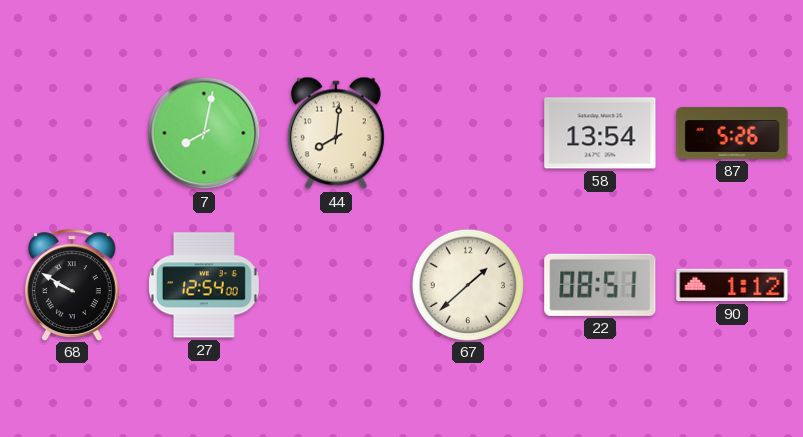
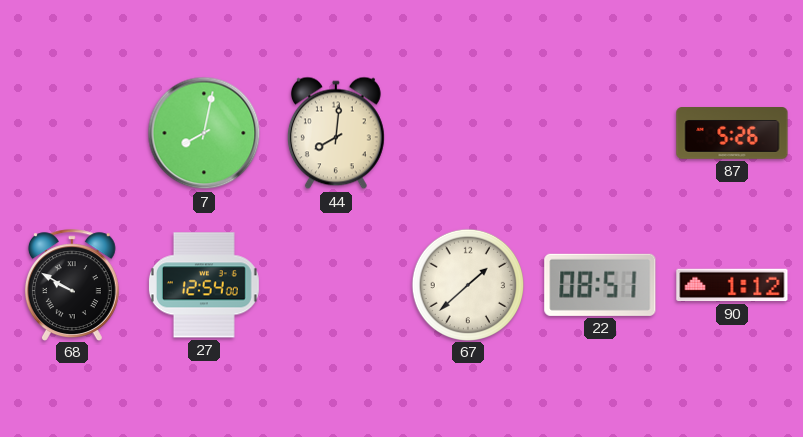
58: 13:54 -> none (600, 133)
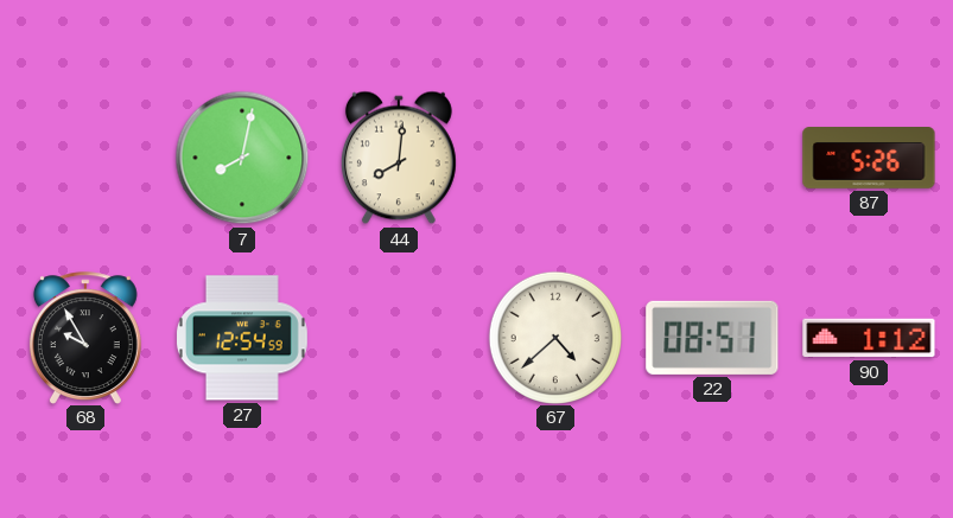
68: 9:50 -> 9:55 (85, 338)
27: 12:54:00 -> 12:54:59 (242, 338)
67: 1:38 -> 4:38 (554, 337)
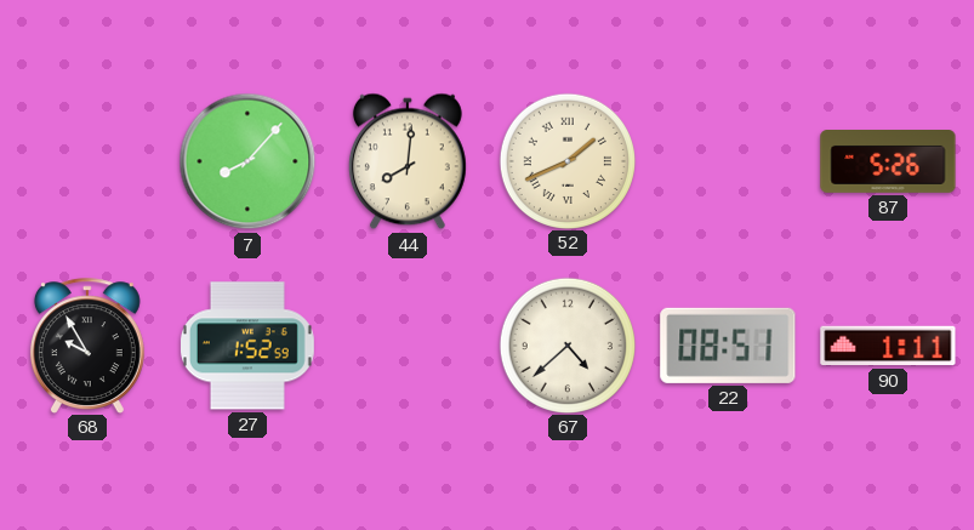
7: 8:02 -> 8:07 (247, 161)
52: none -> 1:41 (566, 160)
27: 12:54 -> 1:52 (247, 346)
90: 1:12 -> 1:11 (888, 346)
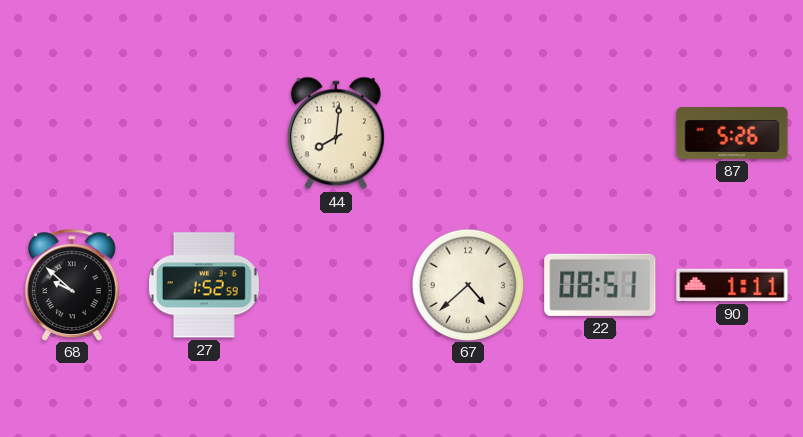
7: 8:07 -> none (247, 161)
52: 1:41 -> none (566, 160)
68: 9:55 -> 9:52 (72, 285)
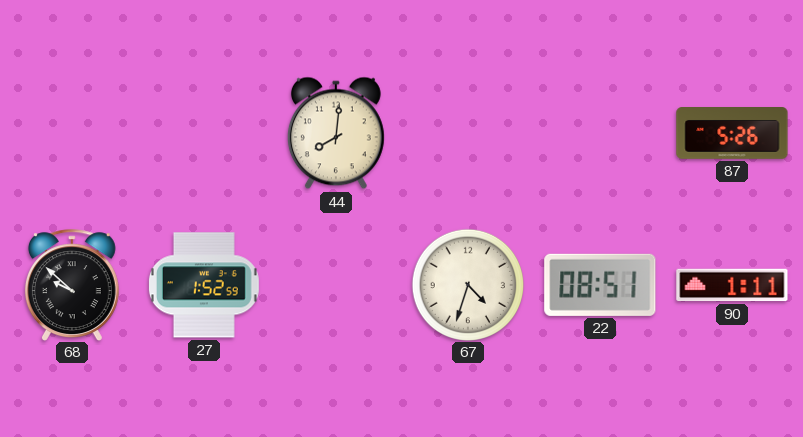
67: 4:38 -> 4:33 (467, 284)
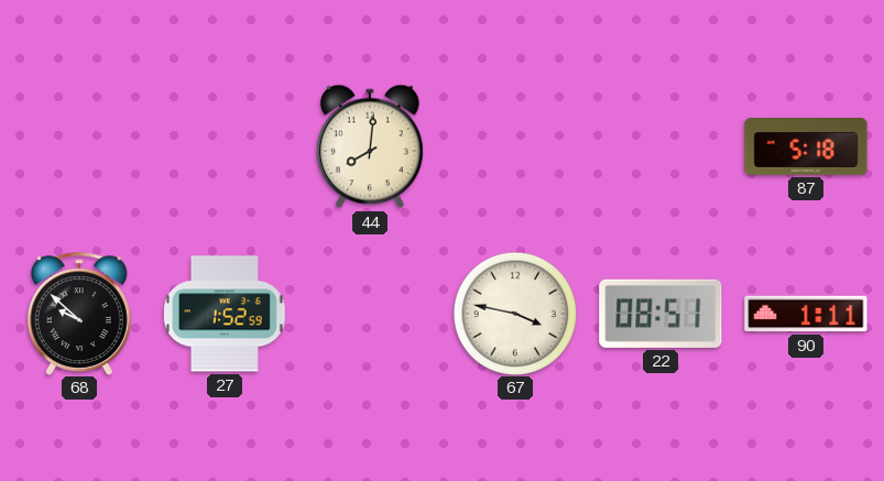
87: 5:26 -> 5:18 (806, 147)
67: 4:33 -> 3:47 (514, 313)
